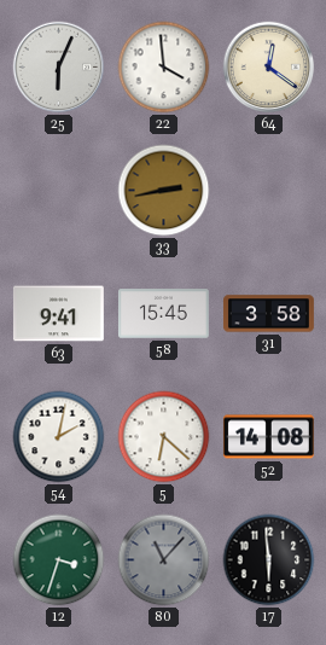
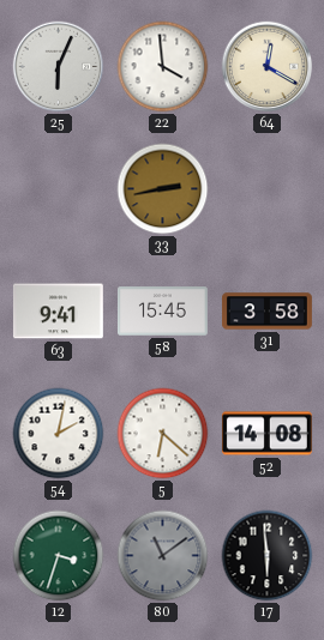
64: 12:21 -> 12:20 (268, 67)
80: 11:07 -> 11:09 (163, 556)
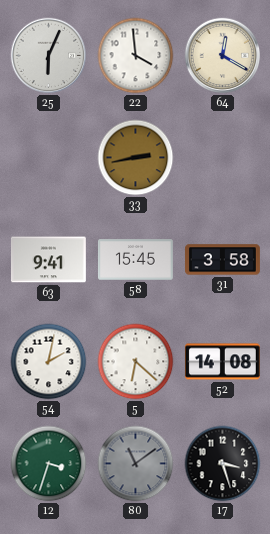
17: 5:59 -> 3:27 (223, 464)
